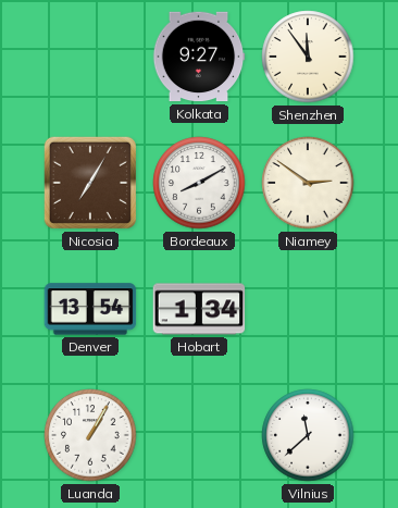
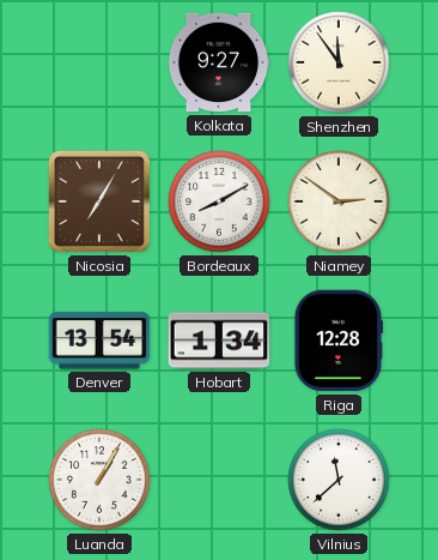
Riga: none -> 12:28 (339, 341)
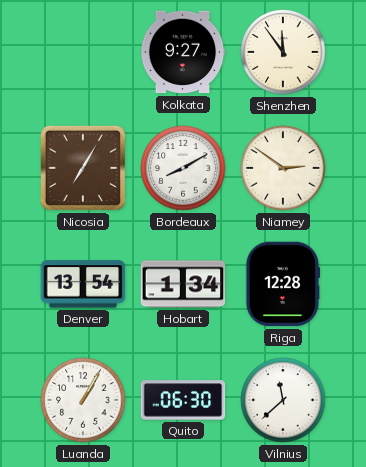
Quito: none -> 06:30 (183, 400)
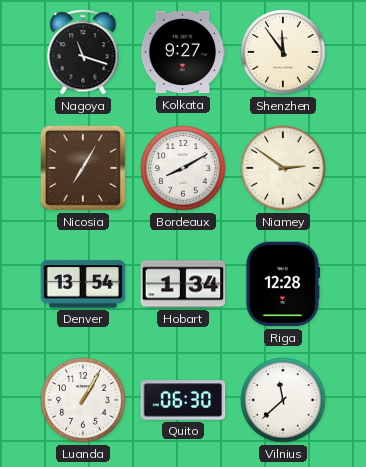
Nagoya: none -> 11:18 (83, 52)
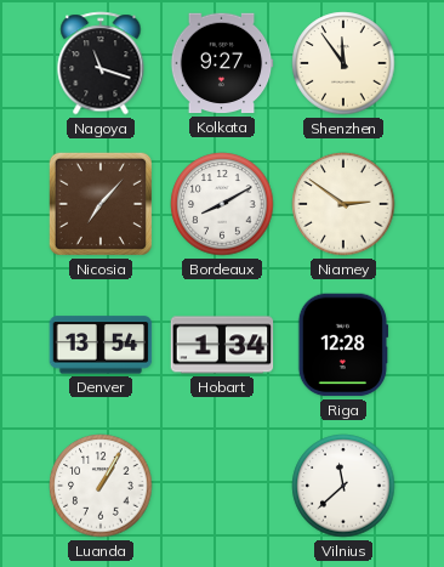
Nicosia: 7:05 -> 7:07 (101, 204)
Quito: 06:30 -> none (183, 400)
